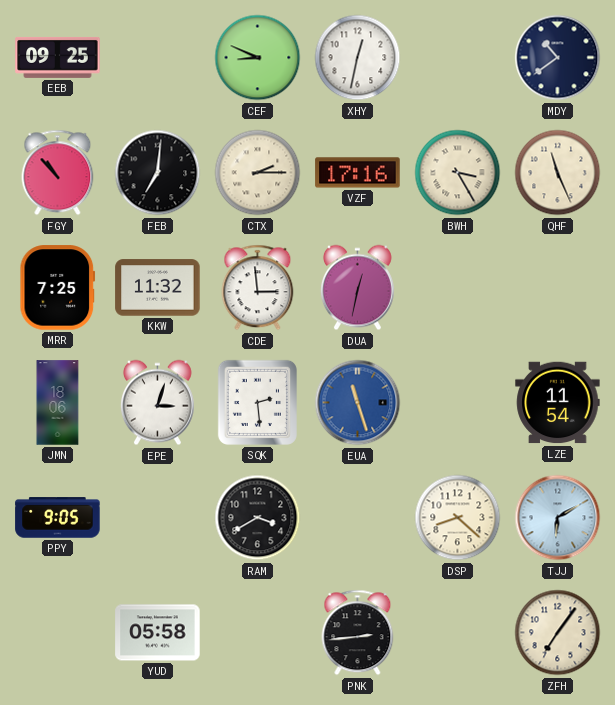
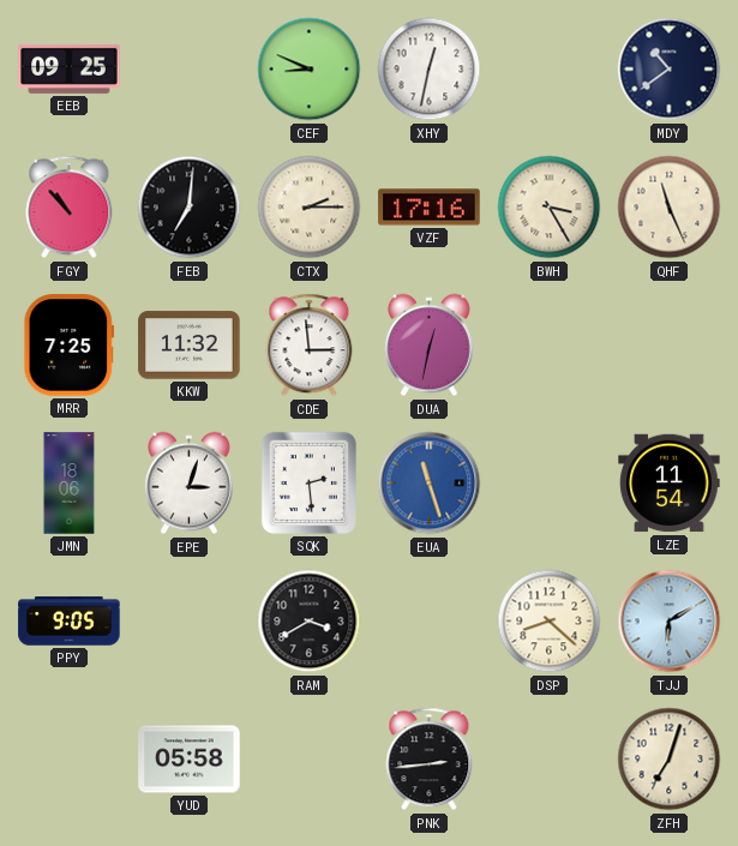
ZFH: 7:06 -> 7:03 (670, 760)
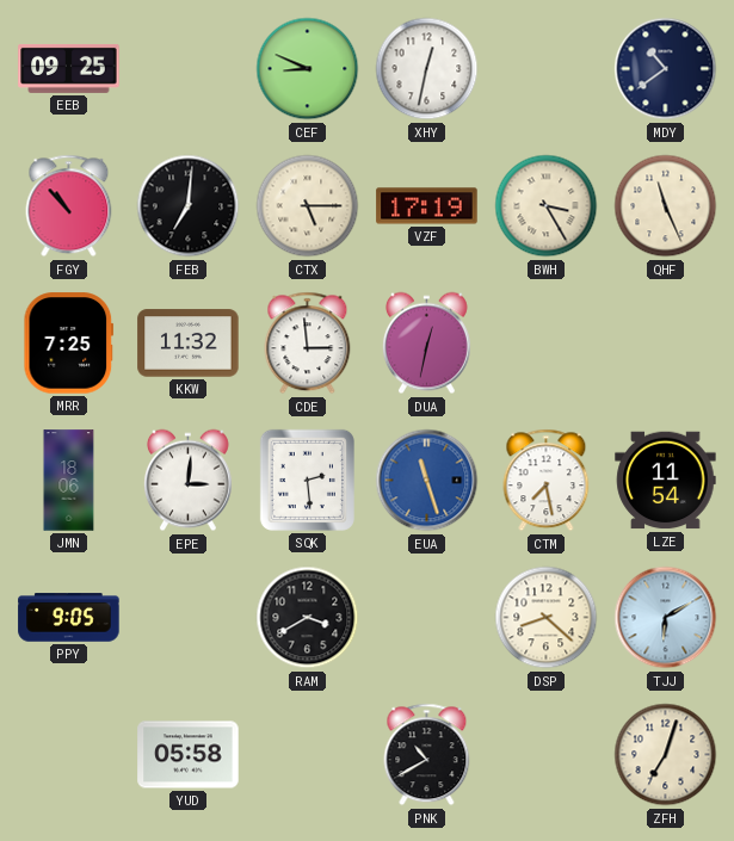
CTX: 2:15 -> 5:15 (308, 206)
VZF: 17:16 -> 17:19 (427, 206)
EPE: 3:03 -> 3:01 (187, 481)
CTM: none -> 7:28 (547, 481)
PNK: 2:44 -> 10:40 (427, 755)
